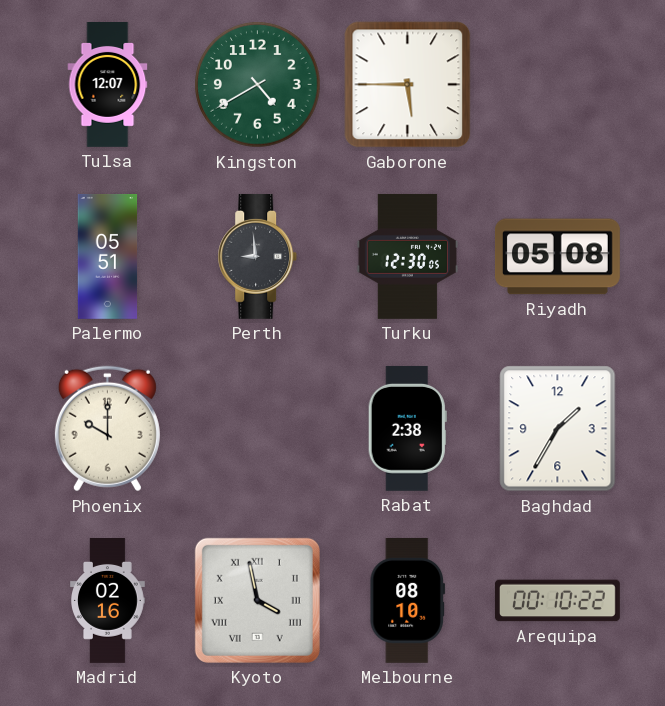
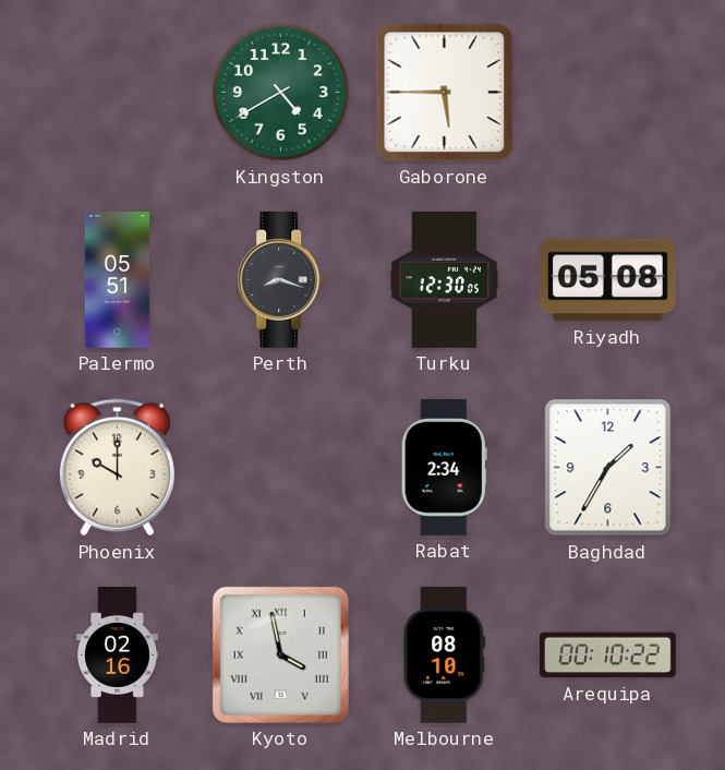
Tulsa: 12:07 -> none (108, 85)
Perth: 8:59 -> 8:18 (281, 279)
Rabat: 2:38 -> 2:34 (444, 467)
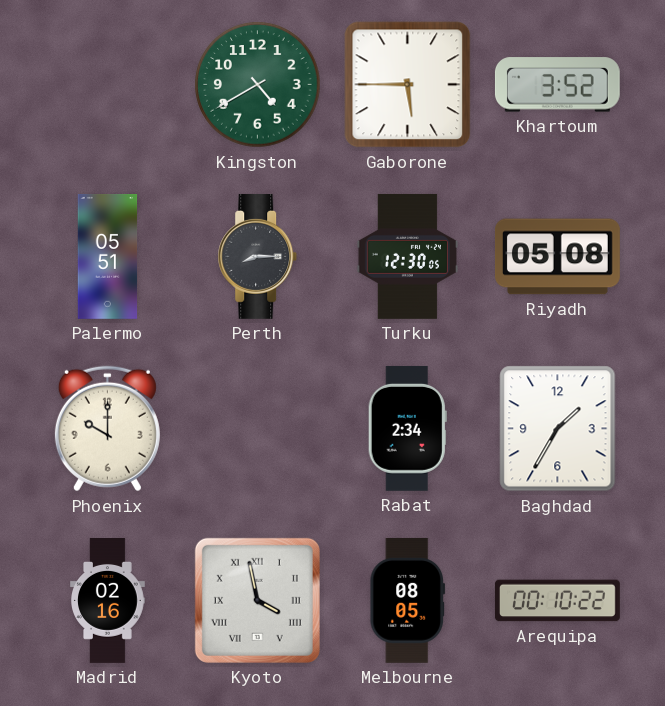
Khartoum: none -> 3:52 (557, 85)
Perth: 8:18 -> 8:15 (258, 256)
Melbourne: 08:10 -> 08:05 (408, 600)
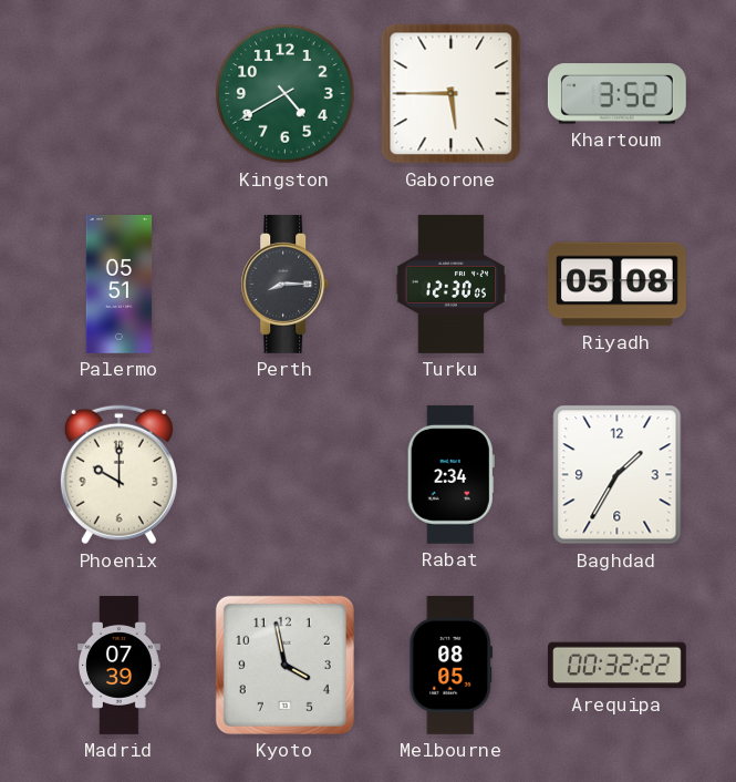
Madrid: 02:16 -> 07:39 (120, 666)
Kyoto numerals: Roman -> Arabic (284, 665)
Arequipa: 00:10 -> 00:32 (616, 666)
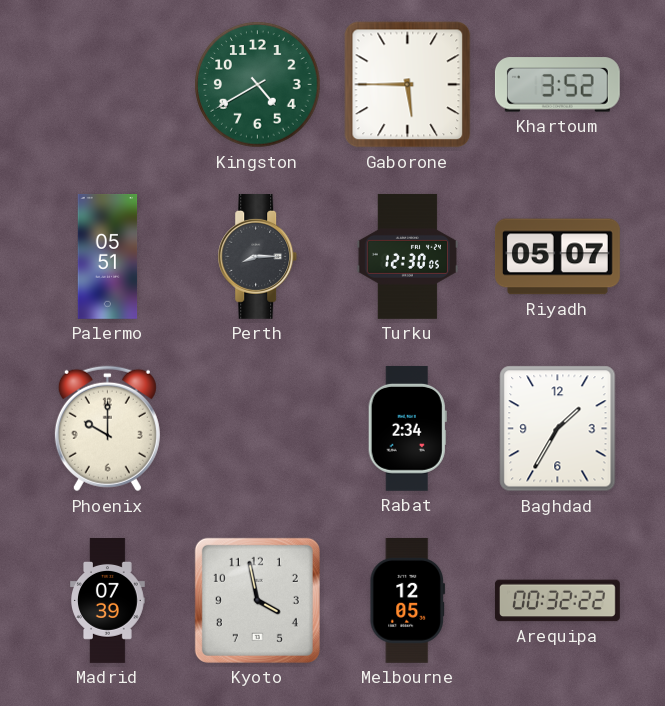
Riyadh: 05:08 -> 05:07 (557, 257)
Melbourne: 08:05 -> 12:05 (408, 600)
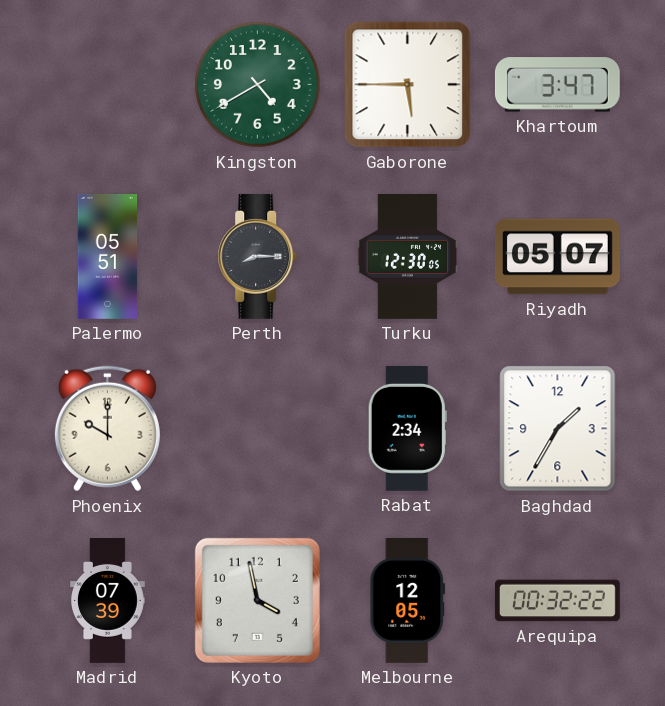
Khartoum: 3:52 -> 3:47 (557, 85)
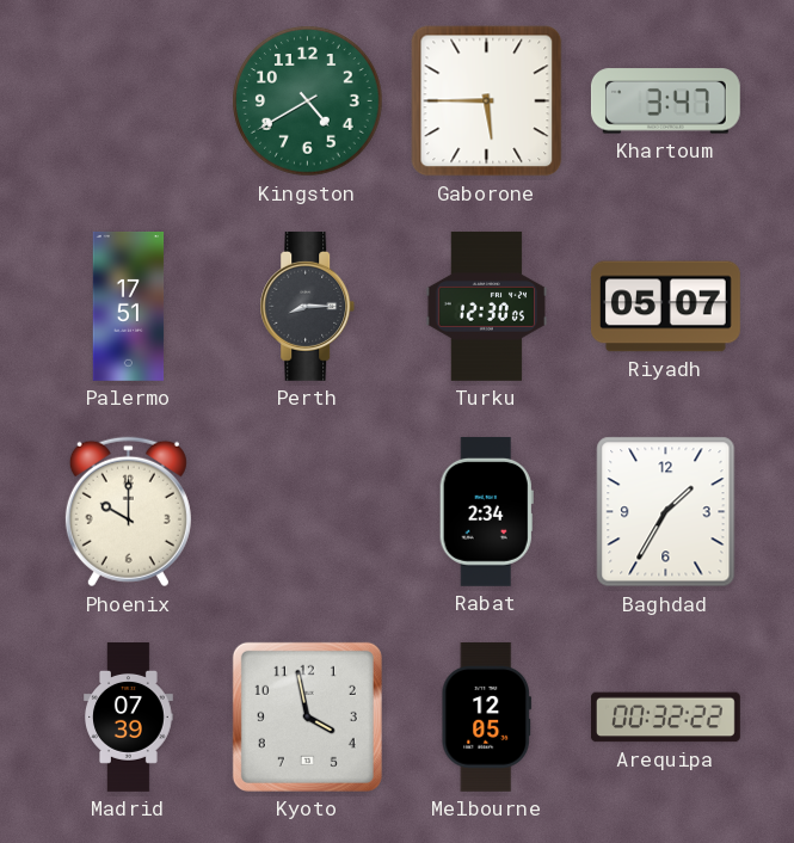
Palermo: 05:51 -> 17:51 (129, 307)
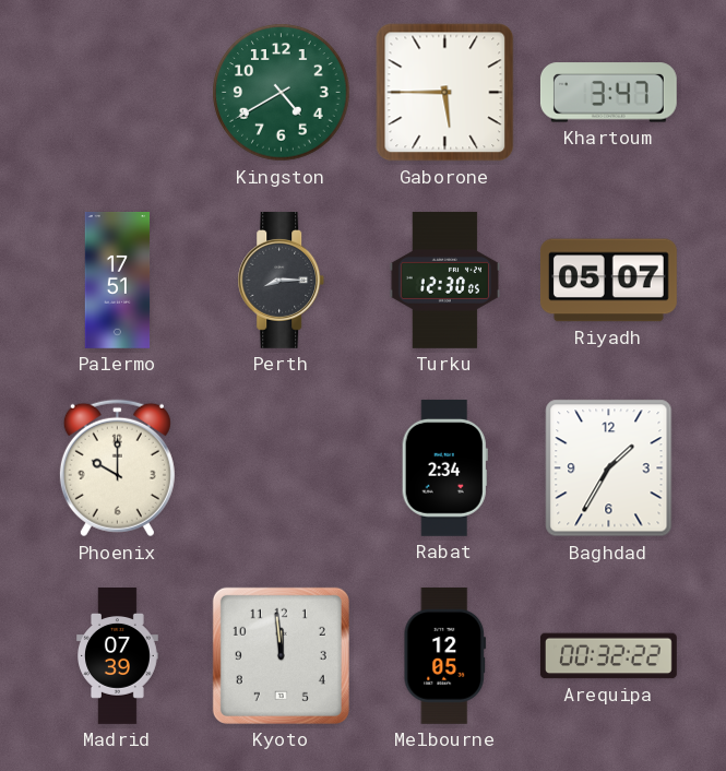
Kyoto: 3:58 -> 11:59 (281, 655)
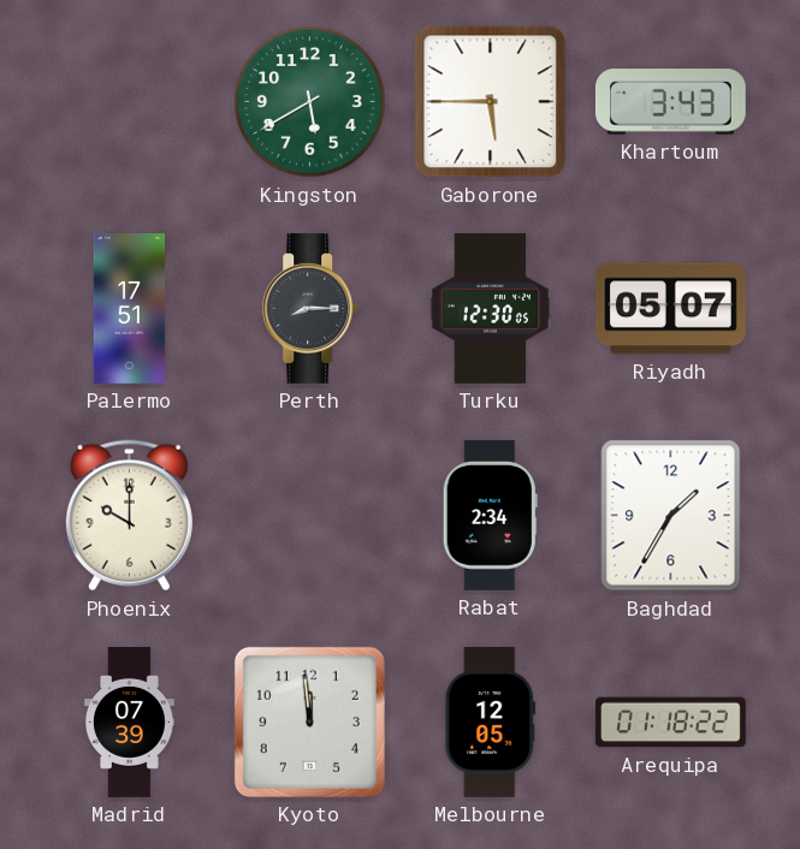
Kingston: 4:40 -> 5:40 (310, 102)
Khartoum: 3:47 -> 3:43 (670, 102)
Arequipa: 00:32 -> 01:18 (670, 723)
